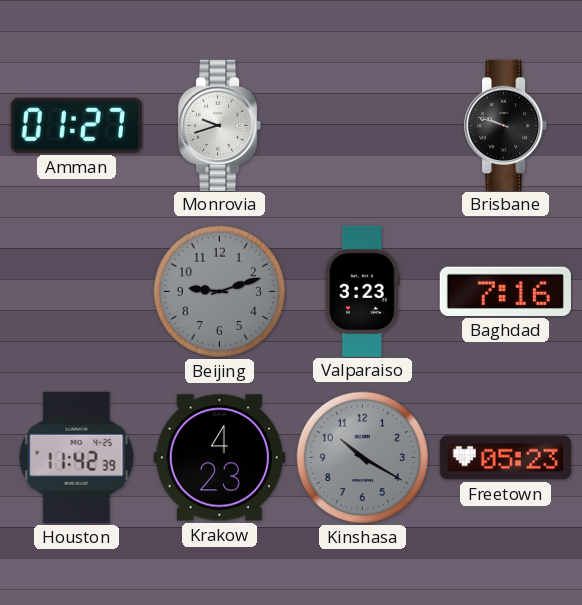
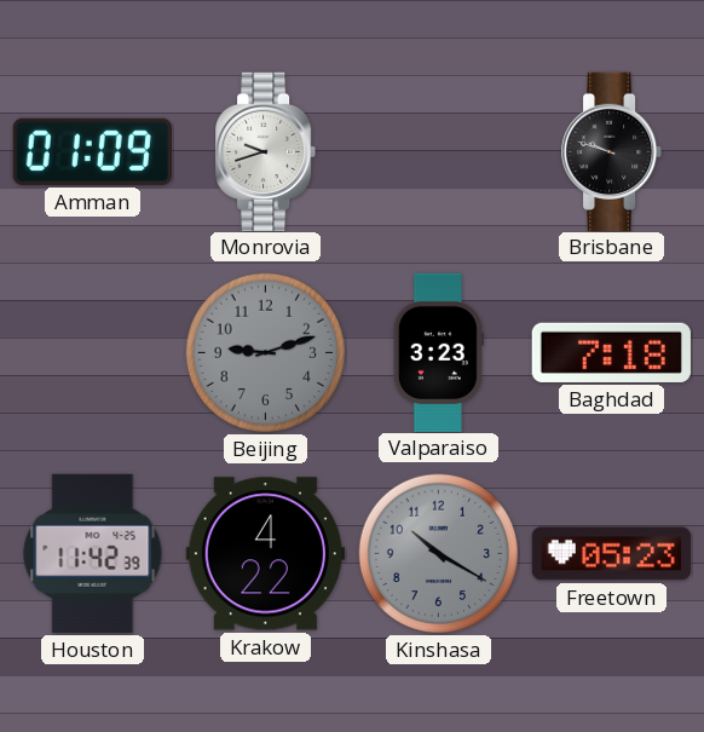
Amman: 01:27 -> 01:09 (92, 151)
Baghdad: 7:16 -> 7:18 (611, 352)
Krakow: 4:23 -> 4:22 (265, 554)
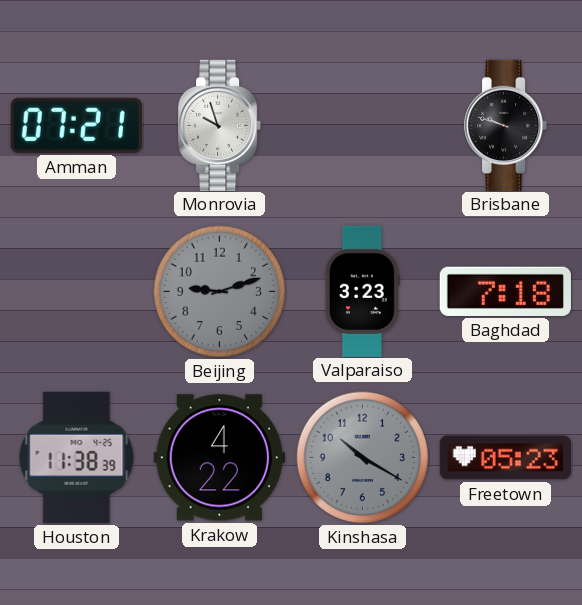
Amman: 01:09 -> 07:21 (76, 125)
Monrovia: 9:42 -> 9:57 (221, 125)
Houston: 11:42 -> 11:38 (77, 457)
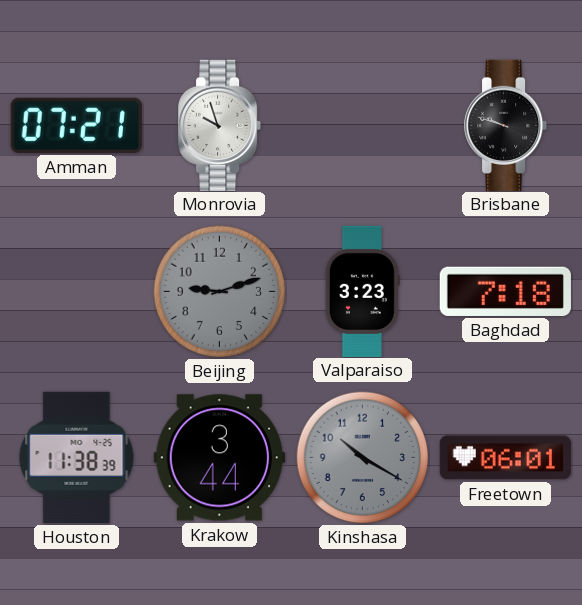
Krakow: 4:22 -> 3:44 (219, 458)
Freetown: 05:23 -> 06:01 (505, 458)
